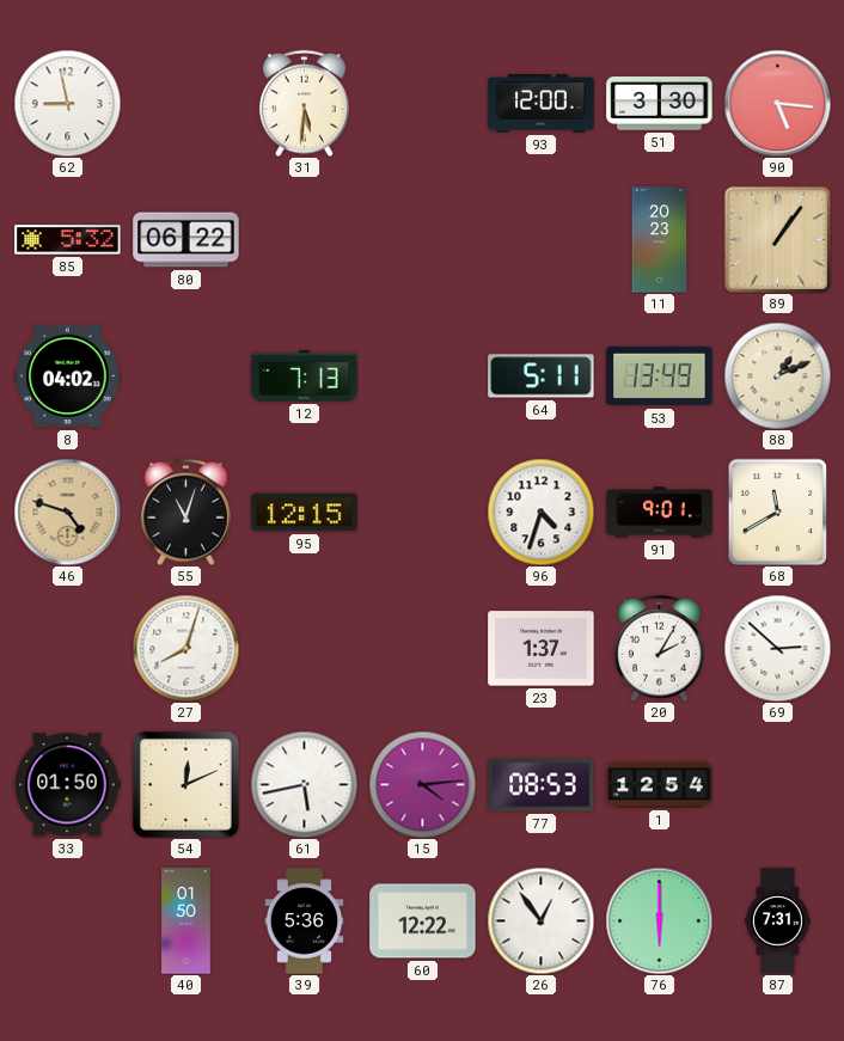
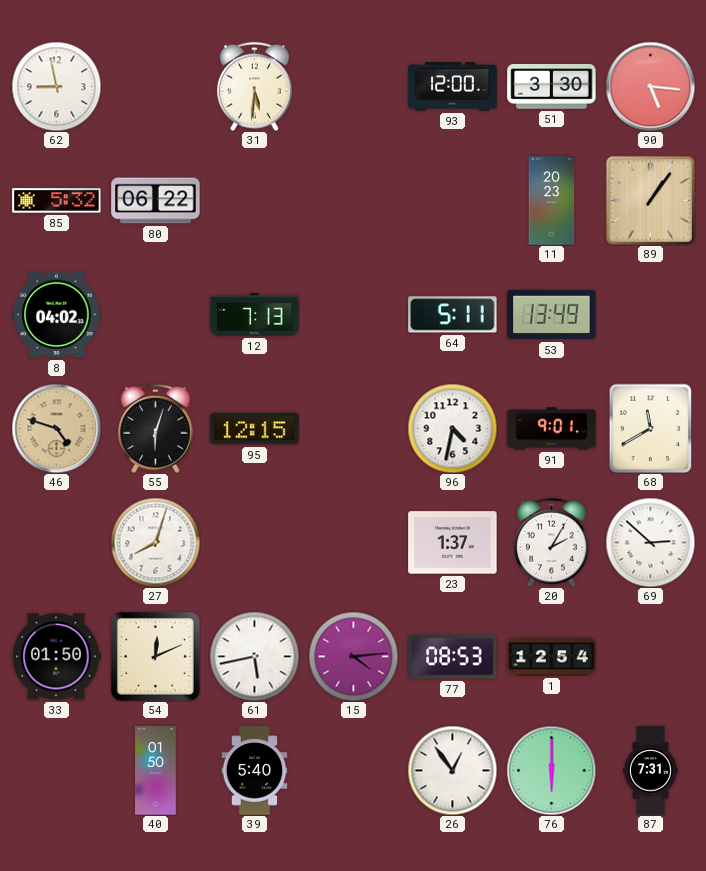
88: 1:11 -> none (777, 375)
55: 11:03 -> 6:03 (155, 428)
96: 4:33 -> 4:32 (452, 428)
39: 5:36 -> 5:40 (255, 771)
60: 12:22 -> none (423, 921)
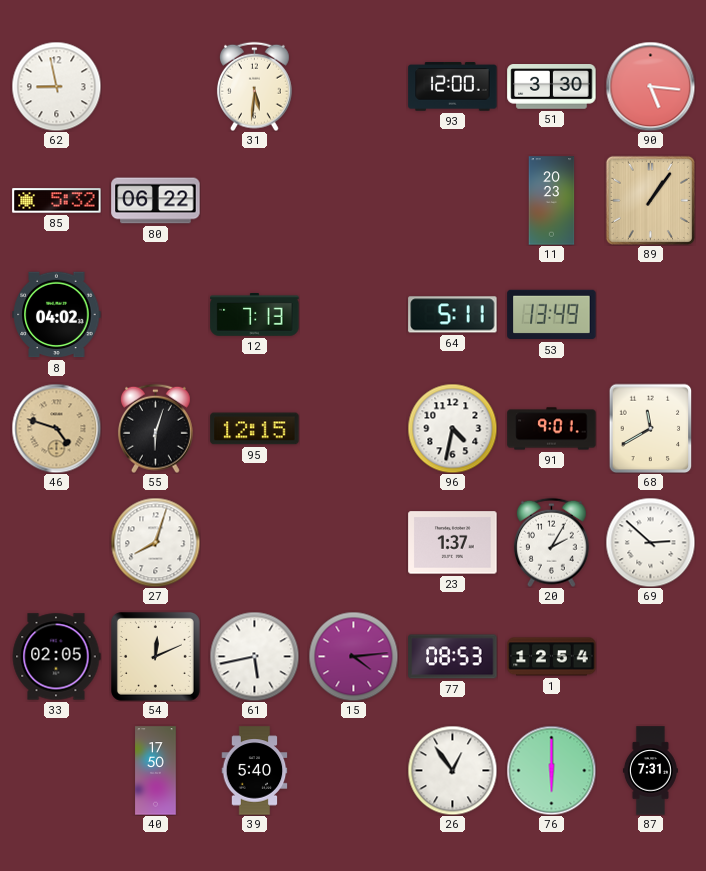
33: 01:50 -> 02:05 (56, 657)
40: 01:50 -> 17:50 (156, 771)
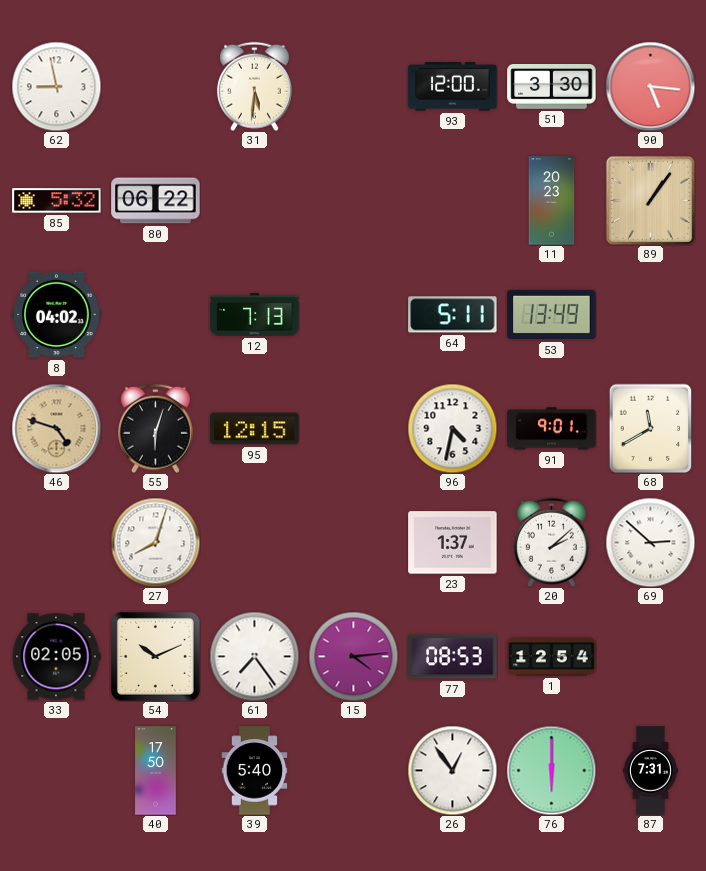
20: 2:05 -> 2:08 (551, 542)
54: 12:11 -> 10:11 (155, 656)
61: 5:43 -> 7:24 (254, 656)
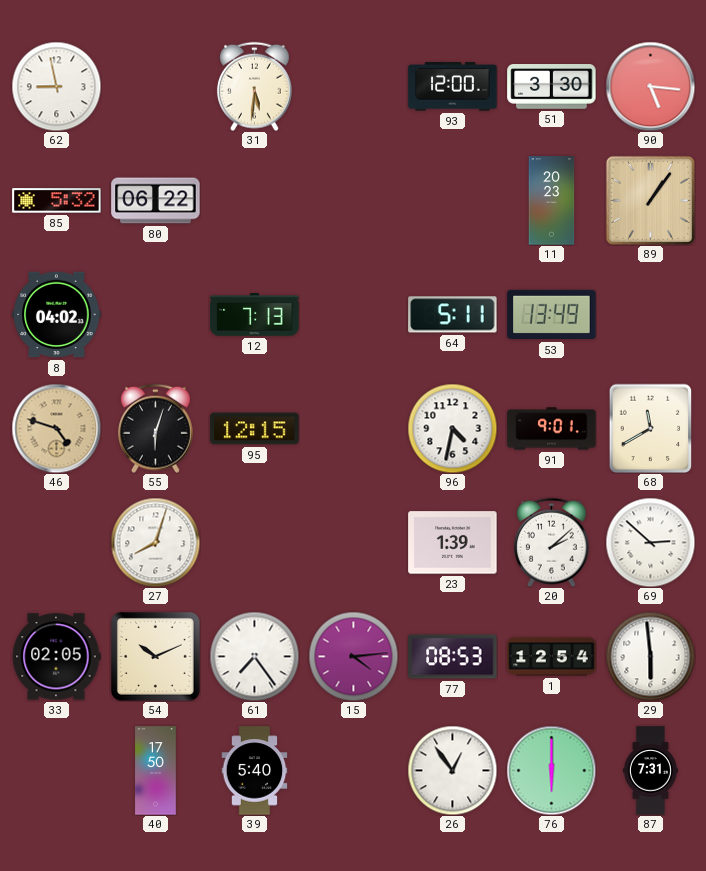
23: 1:37 -> 1:39 (453, 543)
29: none -> 5:59 (650, 656)
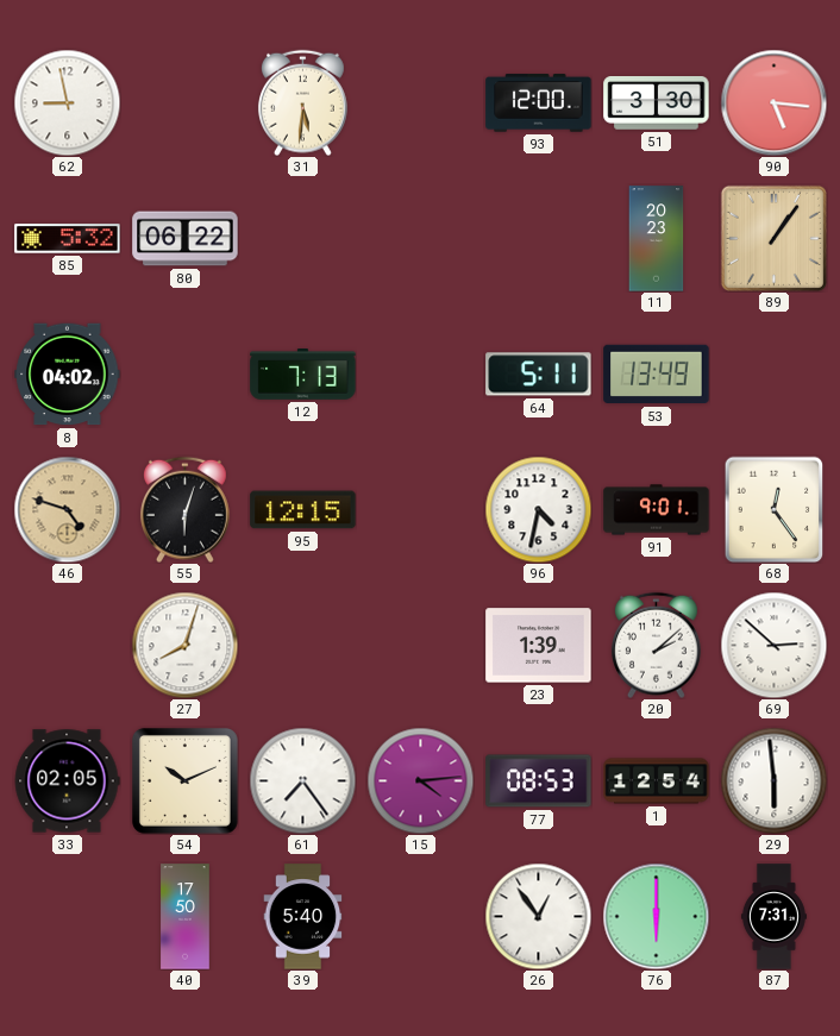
68: 11:40 -> 12:24 (775, 509)
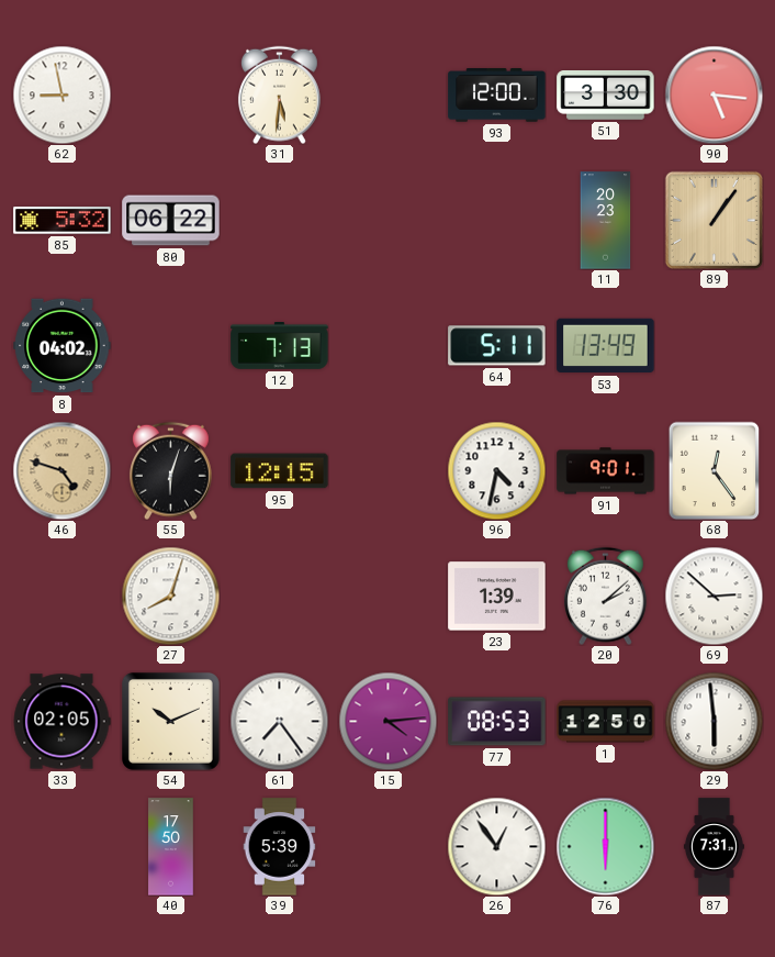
1: 12:54 -> 12:50 (606, 722)
39: 5:40 -> 5:39 (280, 847)
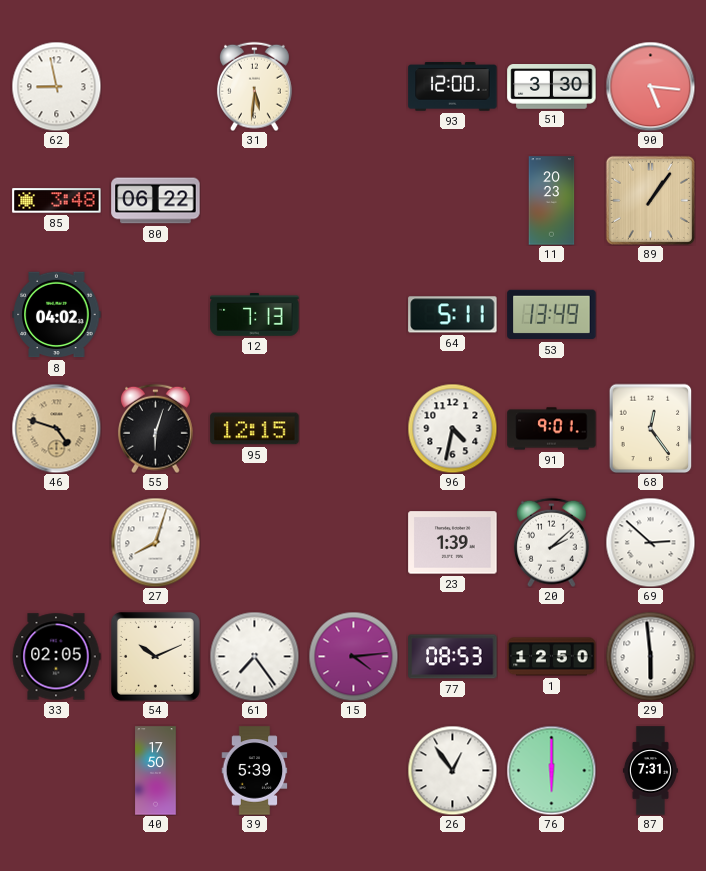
85: 5:32 -> 3:48 (57, 201)
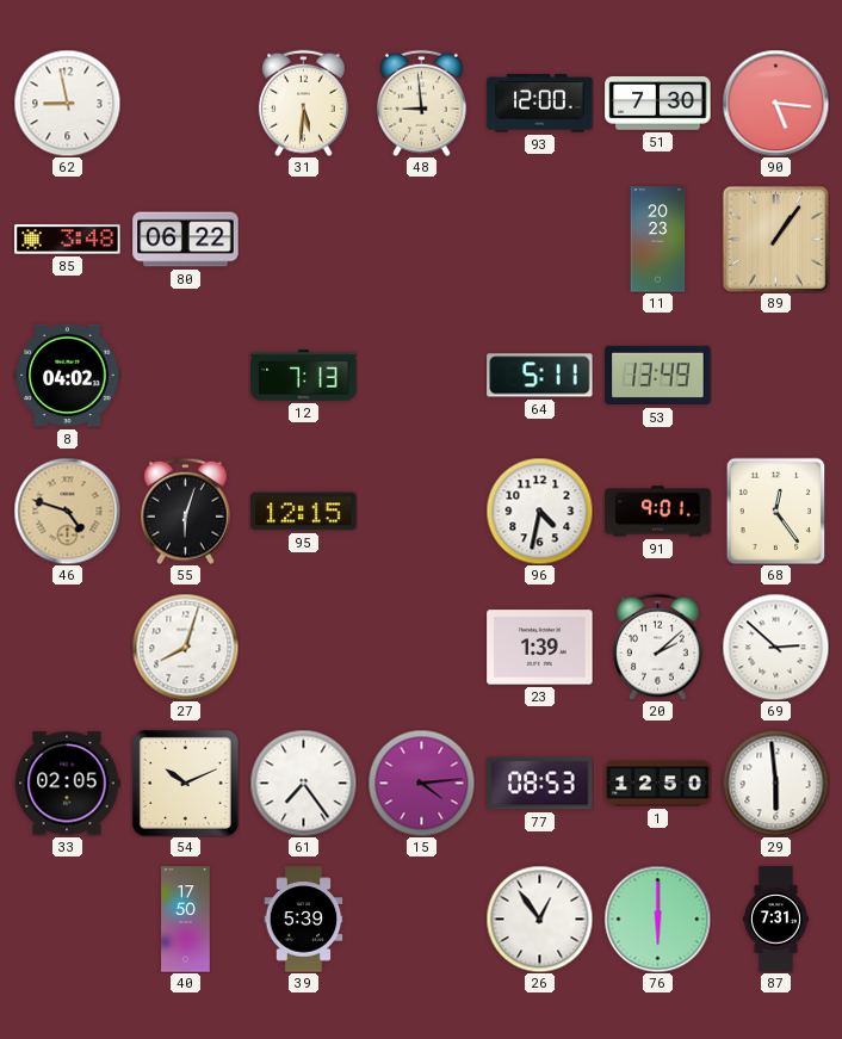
48: none -> 8:59 (421, 103)
51: 3:30 -> 7:30 (658, 104)
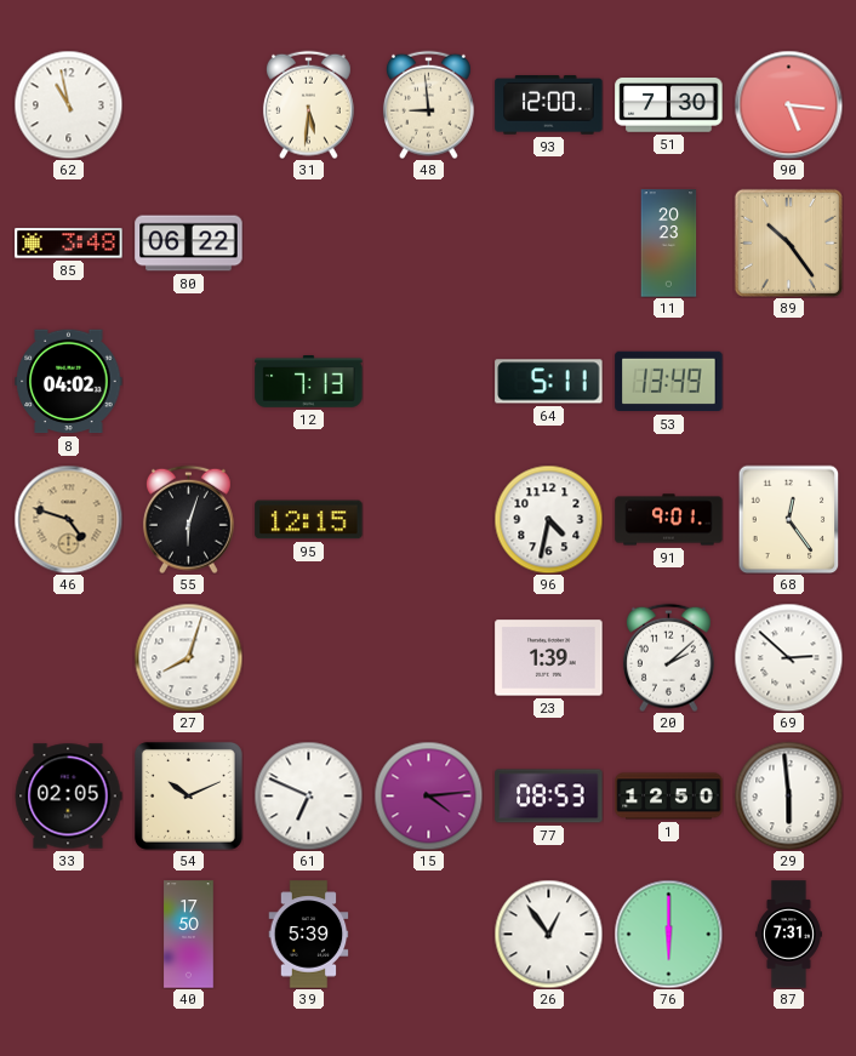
62: 8:58 -> 10:58 (68, 104)
89: 1:06 -> 10:24 (788, 242)
61: 7:24 -> 6:49 (308, 795)
